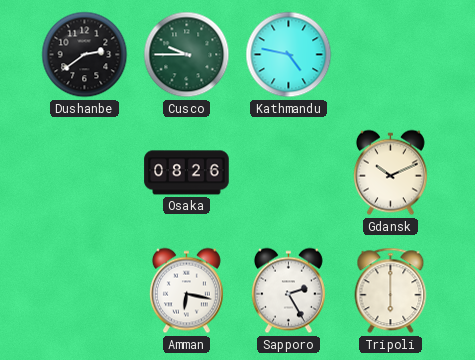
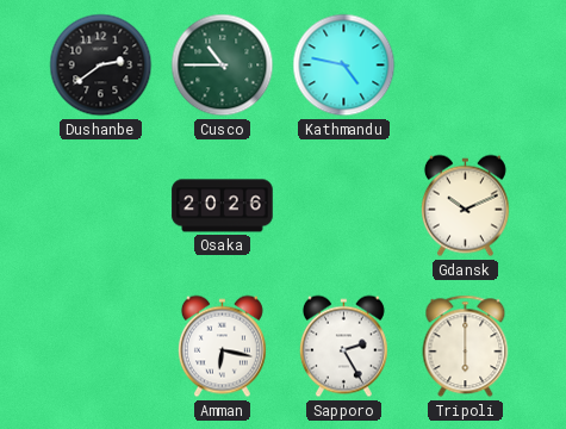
Cusco: 9:45 -> 10:45 (223, 66)
Osaka: 08:26 -> 20:26 (223, 206)
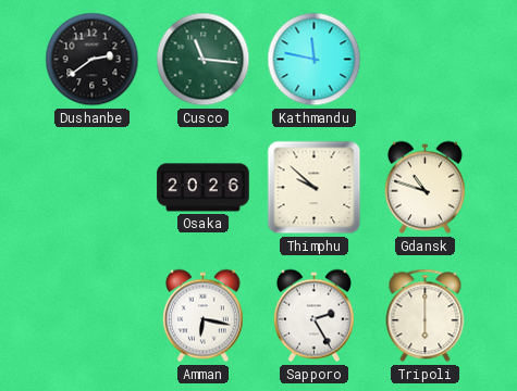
Cusco: 10:45 -> 11:16 (204, 60)
Kathmandu: 4:47 -> 11:47 (315, 60)
Thimphu: none -> 9:52 (315, 188)
Gdansk: 10:11 -> 10:48 (424, 188)
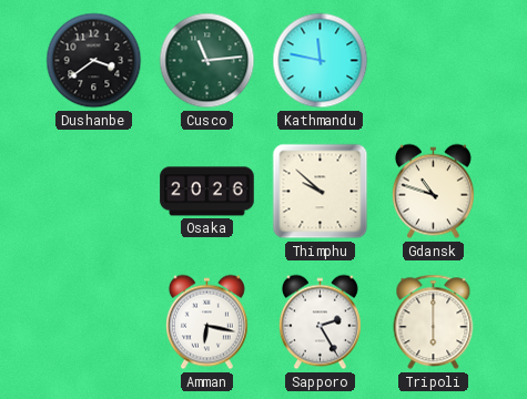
Dushanbe: 2:39 -> 3:39 (94, 61)
Cusco: 11:16 -> 11:14 (207, 61)
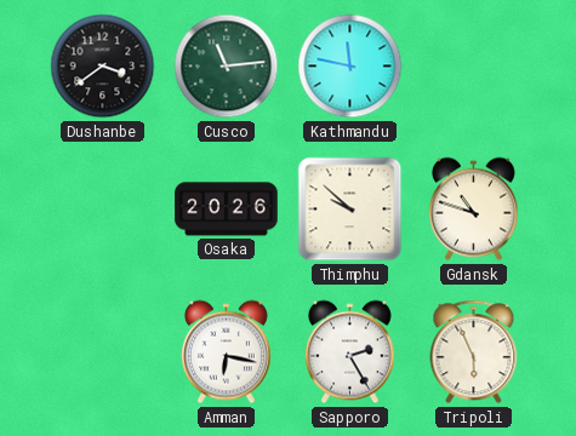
Tripoli: 6:00 -> 5:56 (474, 352)
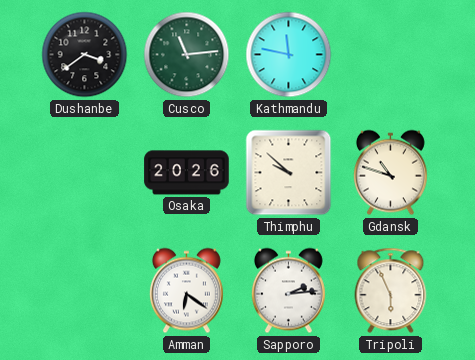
Amman: 6:17 -> 6:21 (186, 291)
Sapporo: 2:25 -> 2:14 (288, 291)
